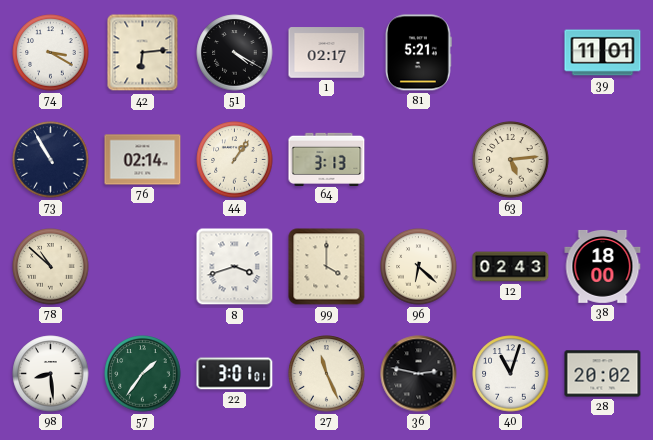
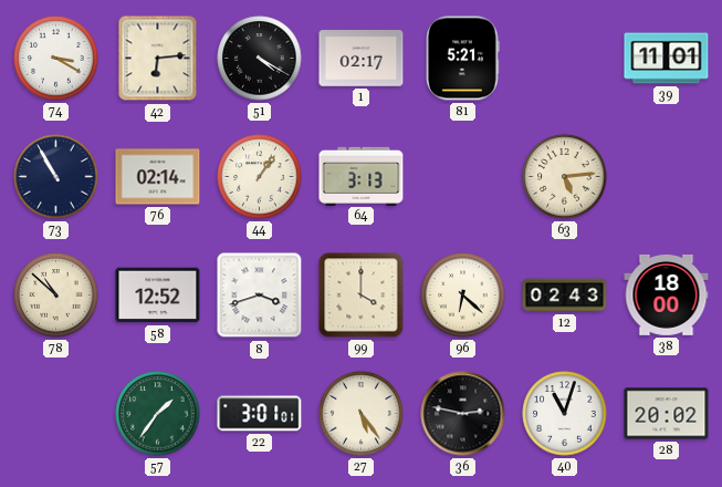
58: none -> 12:52 (158, 296)
98: 8:29 -> none (51, 374)
27: 11:26 -> 5:24 (362, 414)
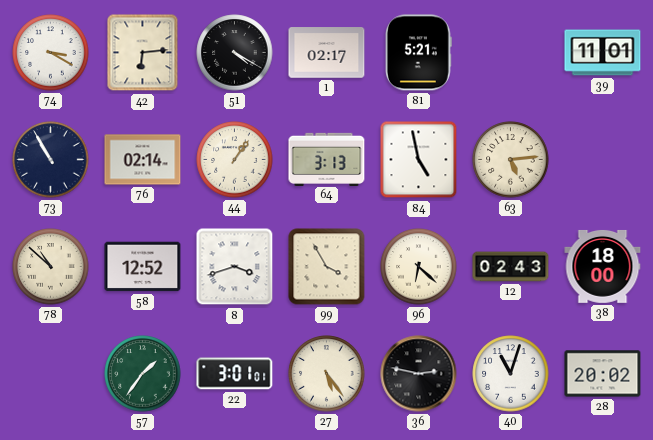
84: none -> 4:58 (419, 160)
99: 4:00 -> 3:55 (327, 267)
